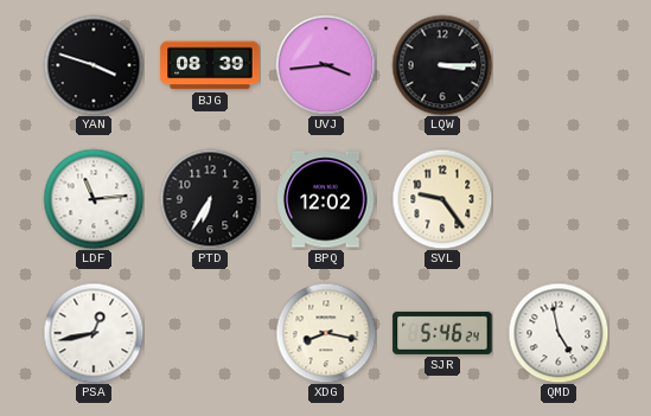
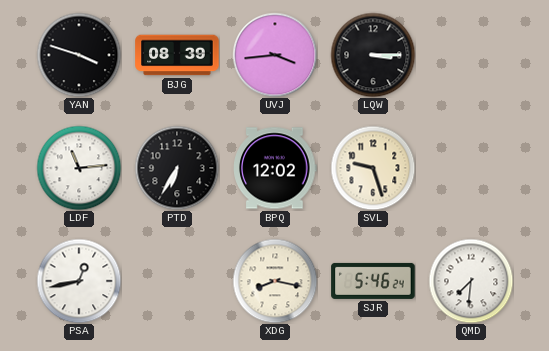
SVL: 9:24 -> 9:27 (373, 168)
QMD: 4:58 -> 7:31 (471, 281)
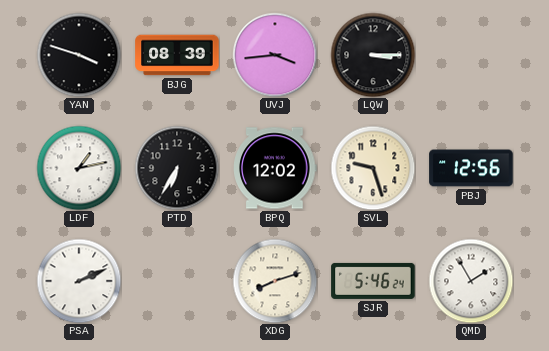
LDF: 11:14 -> 1:13 (79, 168)
PBJ: none -> 12:56 (471, 168)
PSA: 12:43 -> 2:11 (79, 281)
XDG: 8:17 -> 8:12 (275, 281)
QMD: 7:31 -> 1:55 (471, 281)
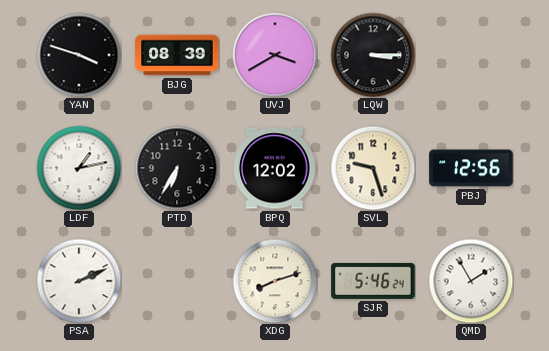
UVJ: 3:44 -> 3:40 (275, 55)
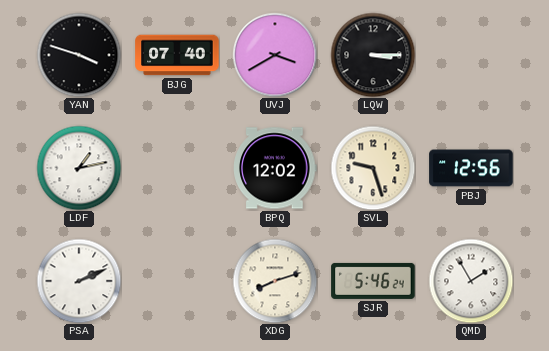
BJG: 08:39 -> 07:40 (177, 55)
PTD: 6:35 -> none (177, 168)
